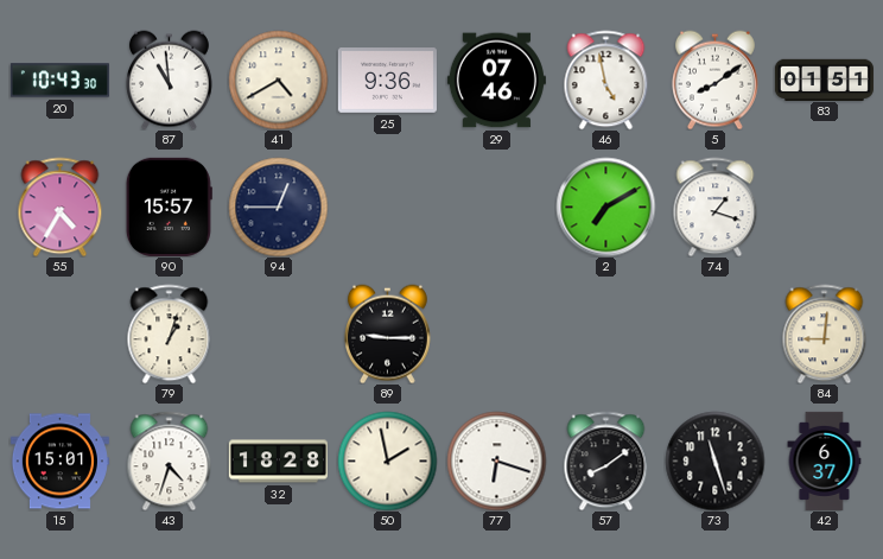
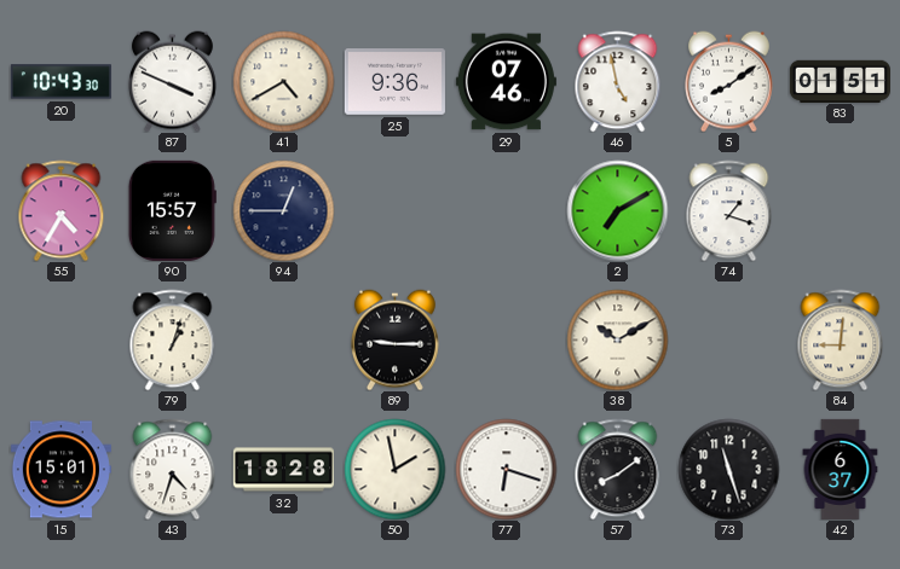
87: 10:59 -> 3:49 (172, 81)
38: none -> 10:10 (617, 339)
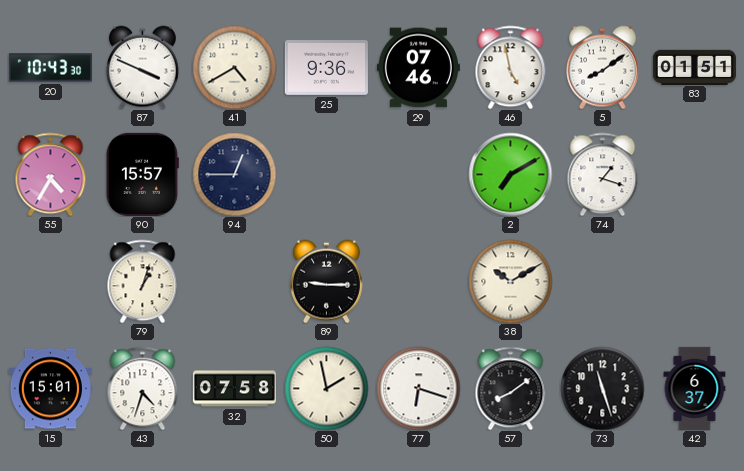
84: 9:01 -> none (841, 339)
32: 18:28 -> 07:58 (234, 389)
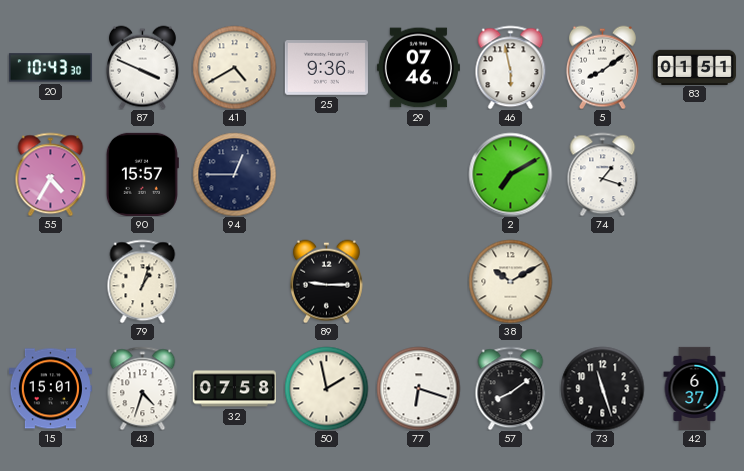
46: 4:58 -> 5:58 (511, 67)
